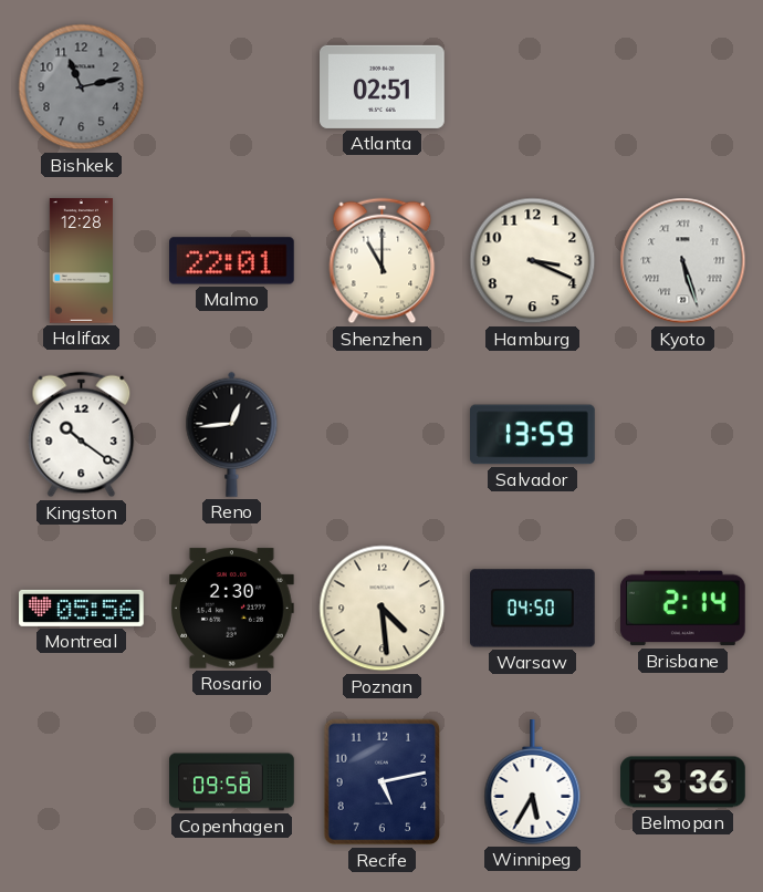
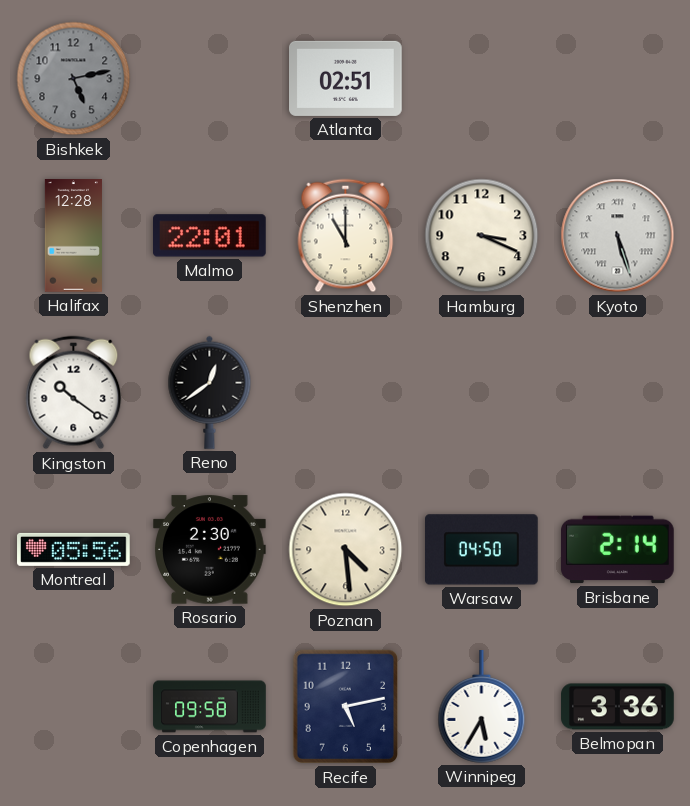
Bishkek: 11:13 -> 5:13 (74, 79)
Reno: 12:44 -> 12:39 (210, 392)
Salvador: 13:59 -> none (533, 435)
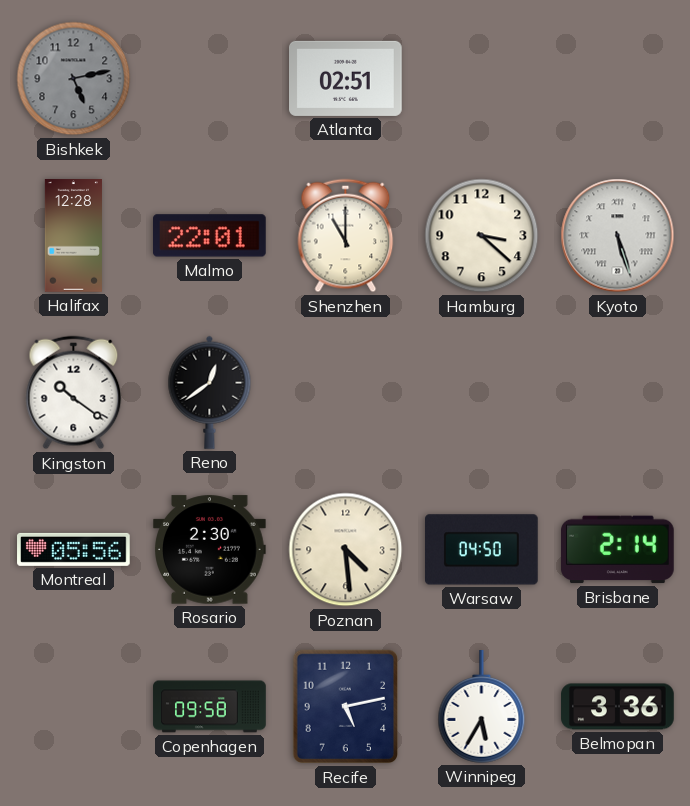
Hamburg: 3:19 -> 3:22 (482, 236)
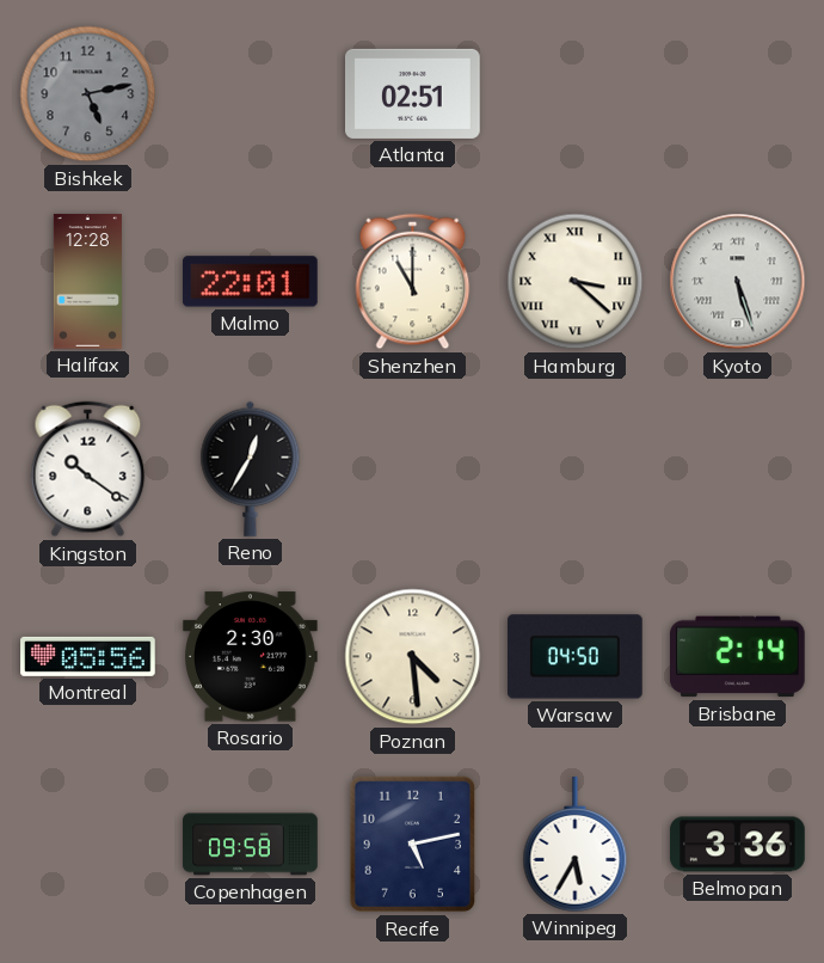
Hamburg numerals: Arabic -> Roman (576, 282)
Reno: 12:39 -> 12:35 (251, 468)
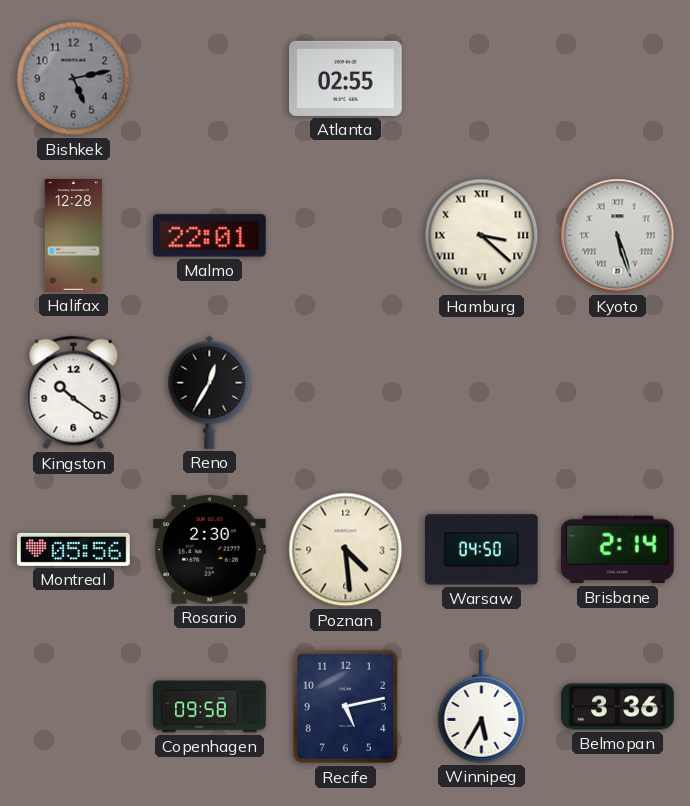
Atlanta: 02:51 -> 02:55 (346, 78)
Shenzhen: 11:00 -> none (413, 282)
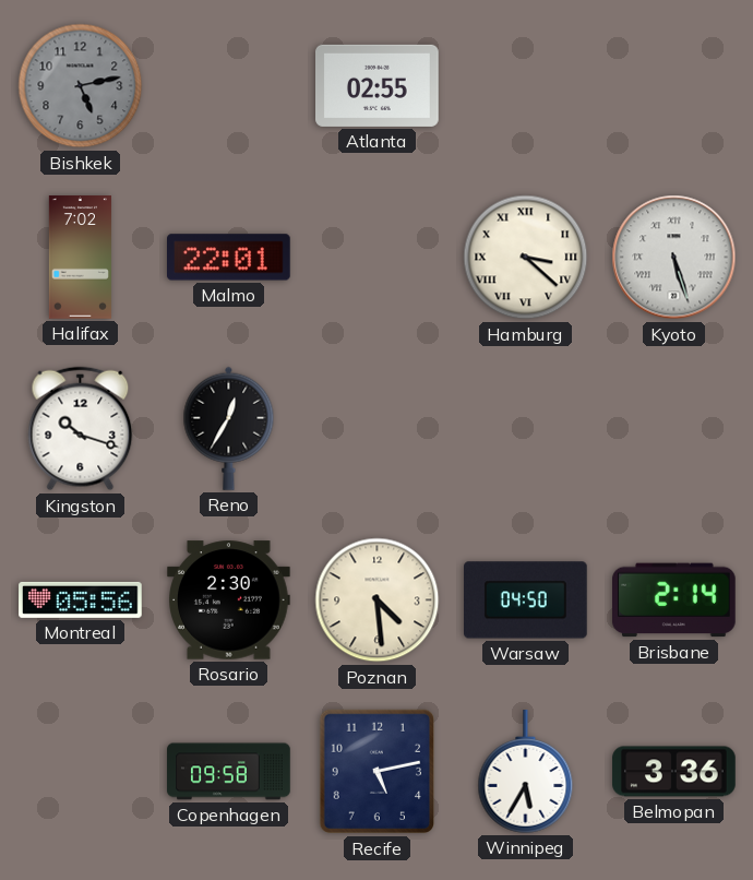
Halifax: 12:28 -> 7:02 (80, 258)
Kingston: 10:21 -> 10:18 (81, 429)
